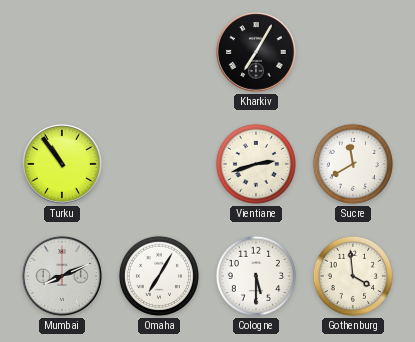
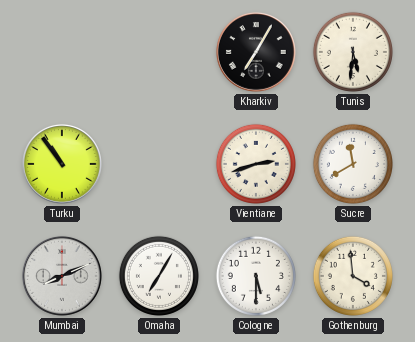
Tunis: none -> 5:31 (353, 52)
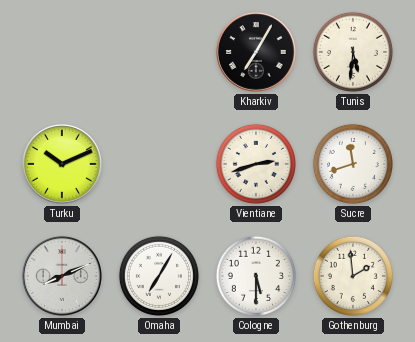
Turku: 10:54 -> 10:11 (62, 164)
Sucre: 11:40 -> 11:42 (353, 164)
Gothenburg: 3:59 -> 1:59 (353, 276)
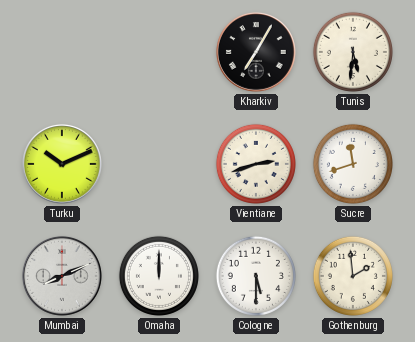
Omaha: 7:05 -> 12:00 (159, 276)
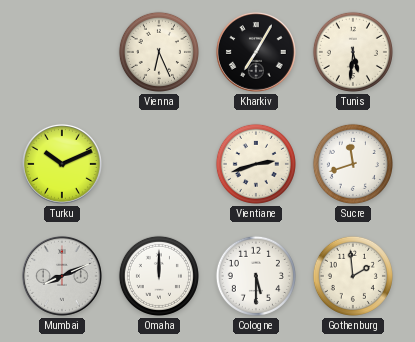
Vienna: none -> 6:26 (159, 52)
